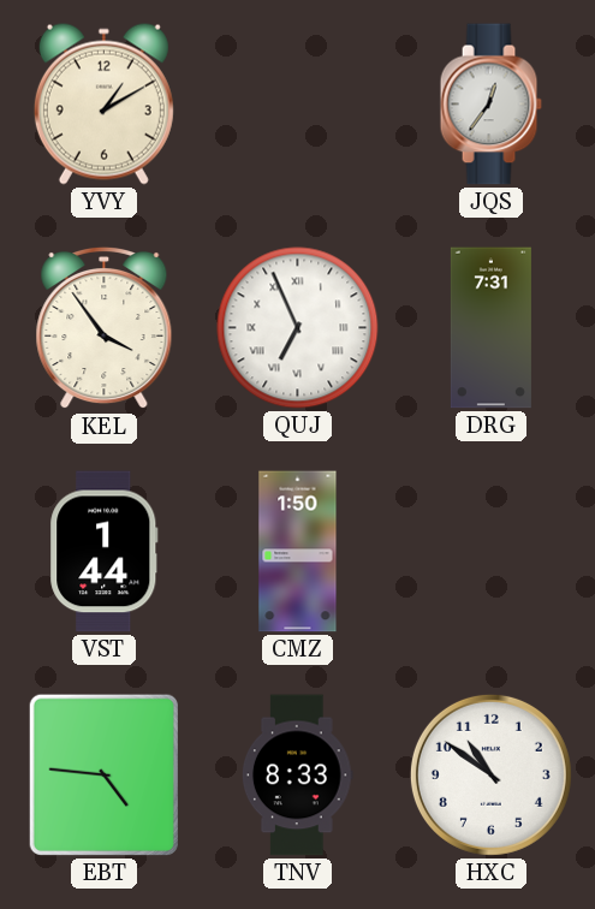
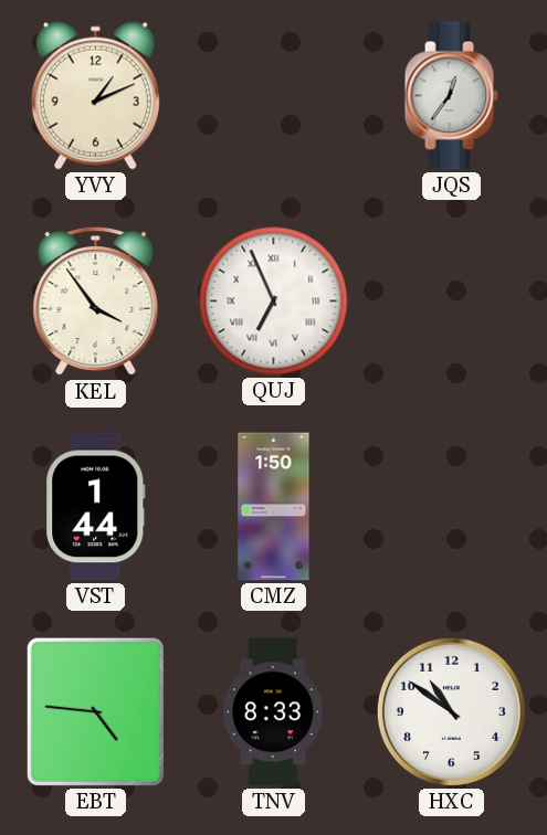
YVY: 1:10 -> 1:11 (95, 95)
DRG: 7:31 -> none (490, 328)
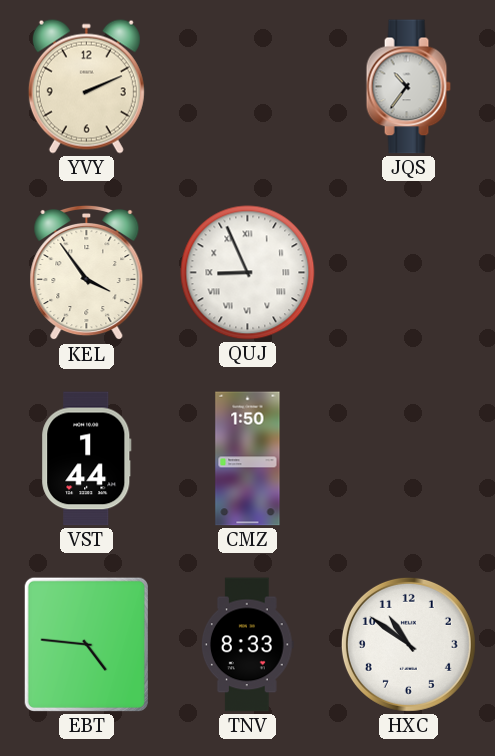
YVY: 1:11 -> 2:11 (86, 86)
JQS: 12:36 -> 10:36 (408, 87)
QUJ: 6:56 -> 8:56 (248, 273)
